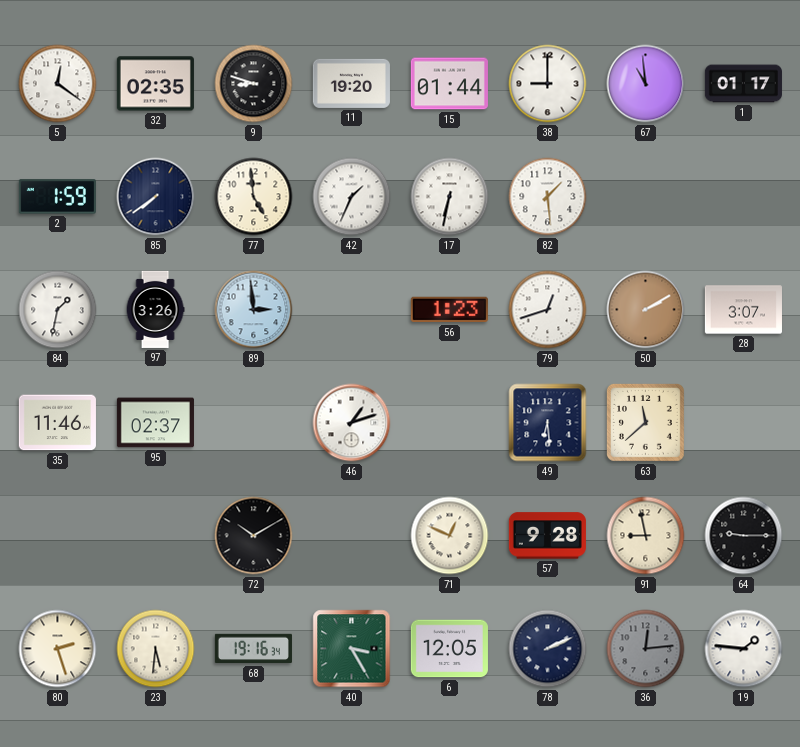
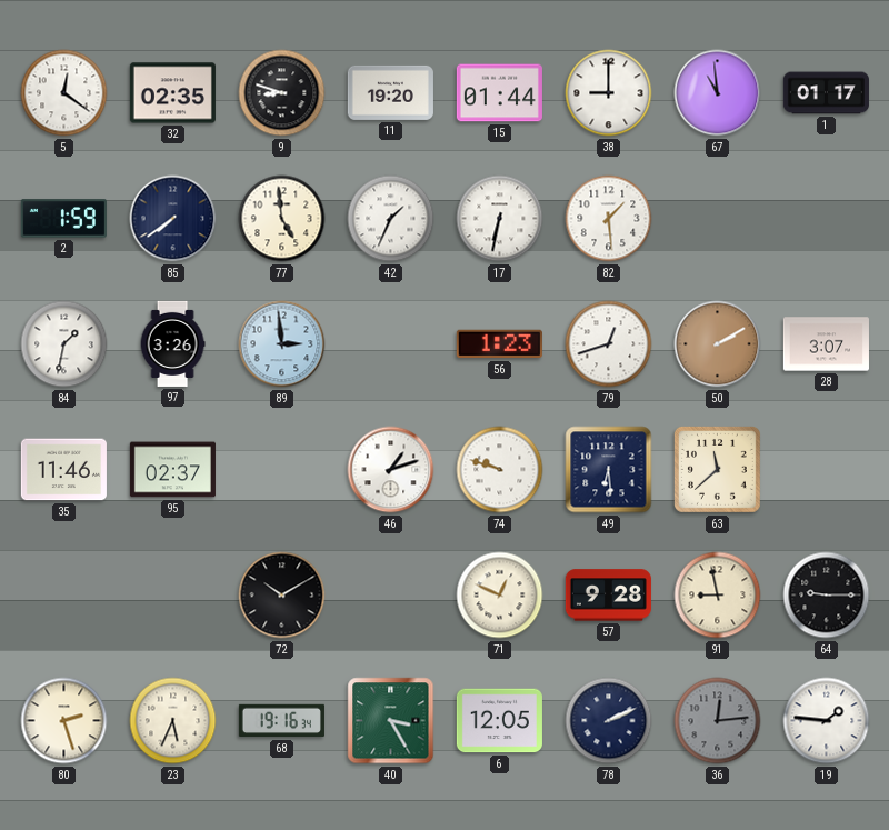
74: none -> 9:48 (500, 470)
23: 5:31 -> 5:34 (173, 721)
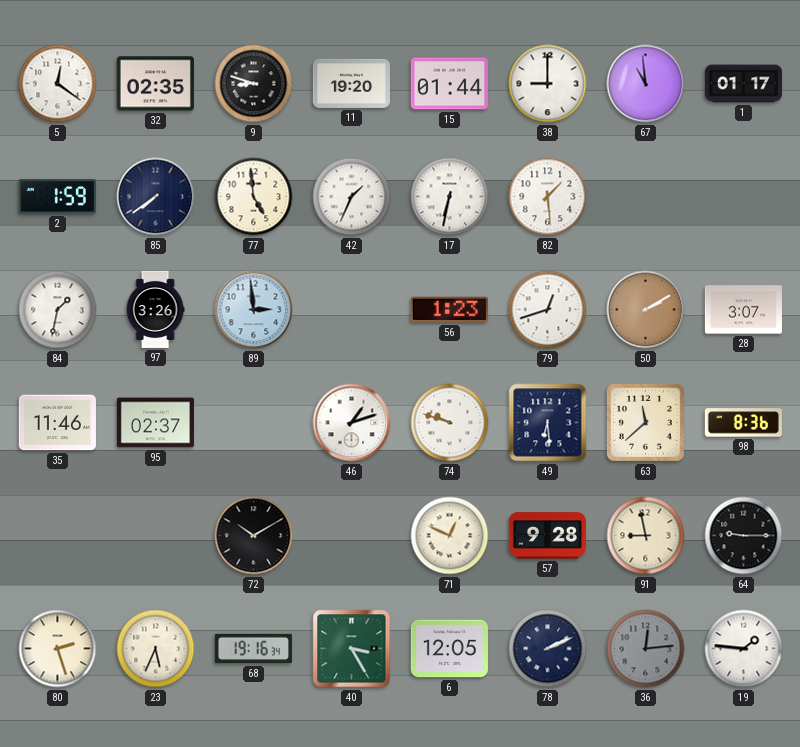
98: none -> 8:36 (743, 423)
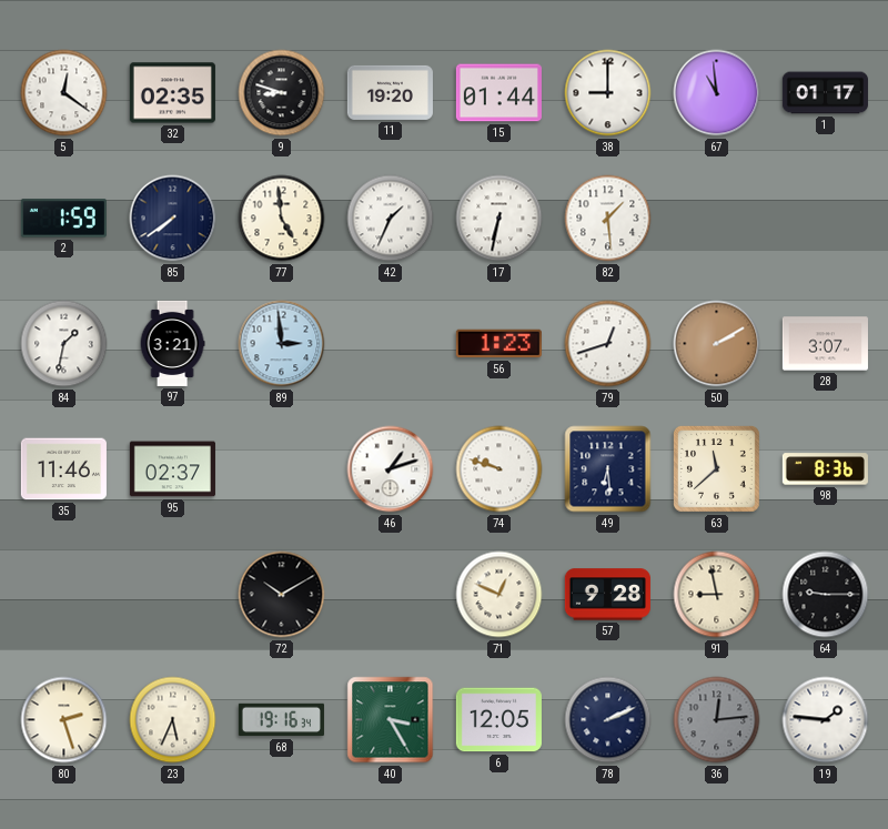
97: 3:26 -> 3:21 (172, 343)
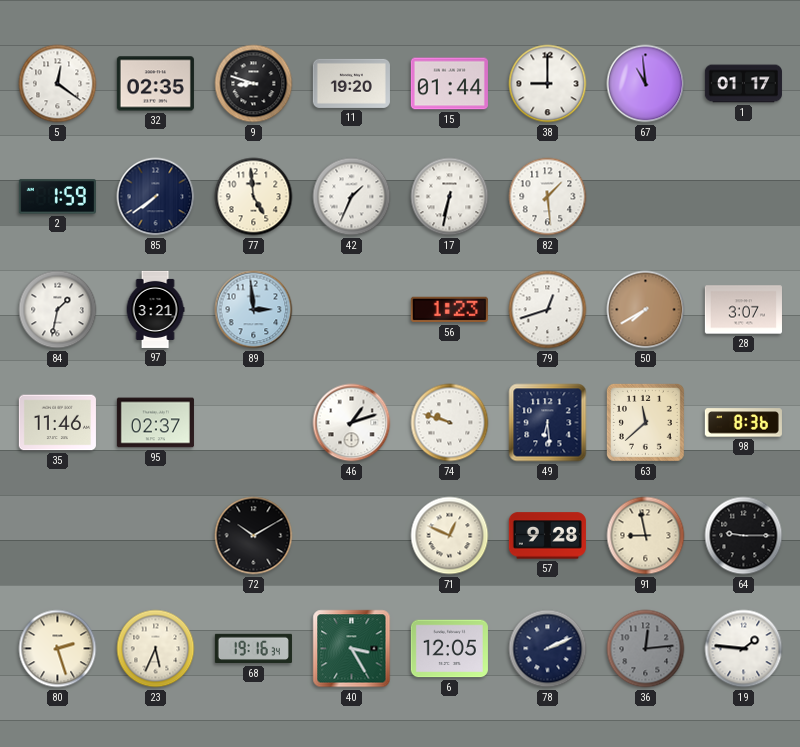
50: 2:10 -> 7:40 (646, 310)
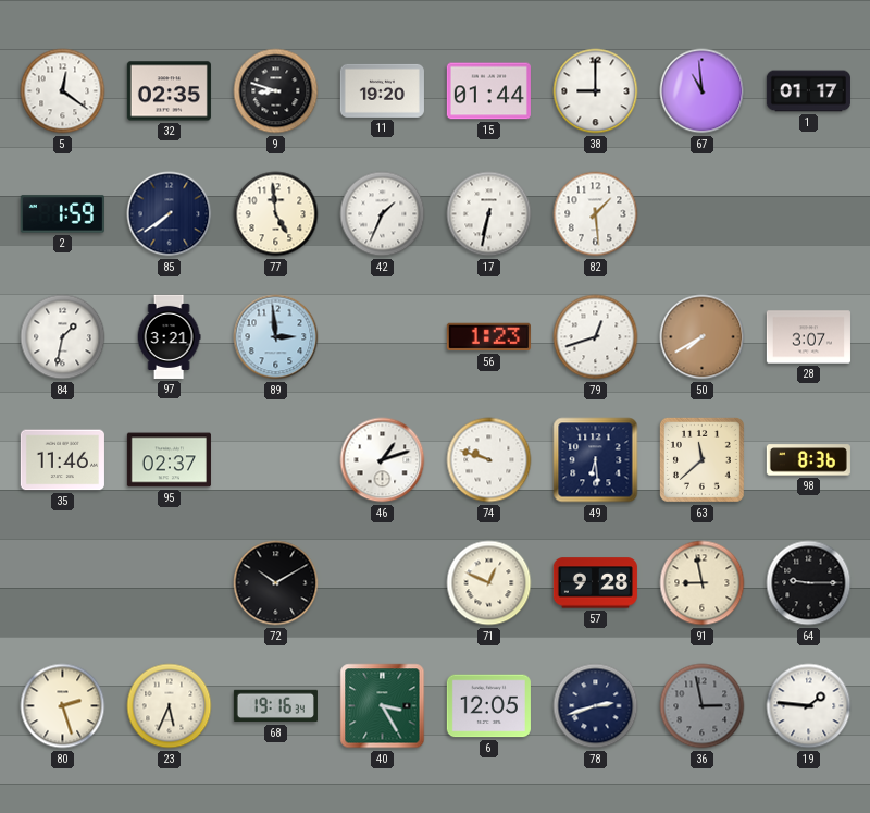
78: 2:11 -> 2:42 (596, 706)
36: 12:14 -> 2:58 (703, 706)
